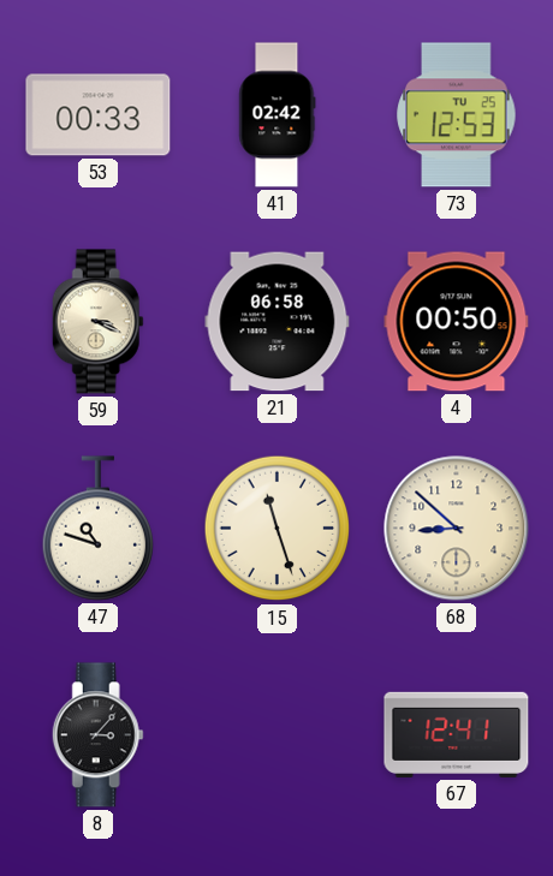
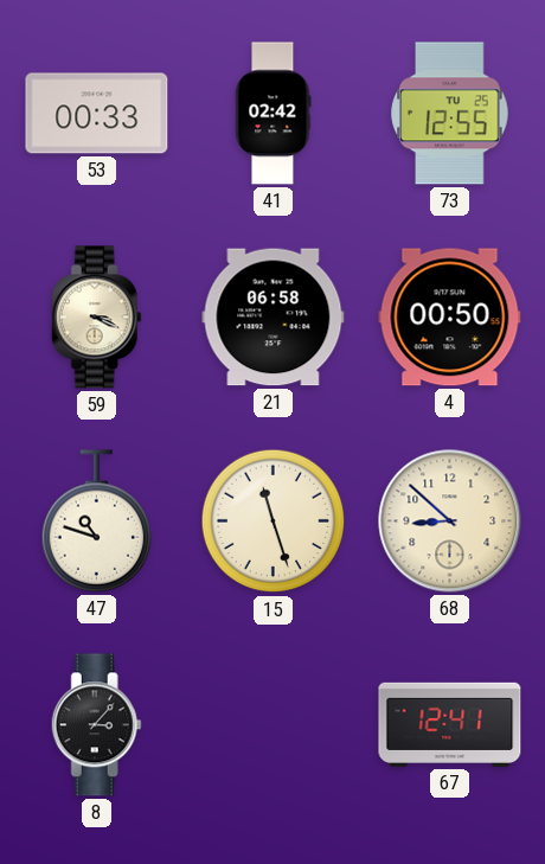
73: 12:53 -> 12:55 (450, 114)
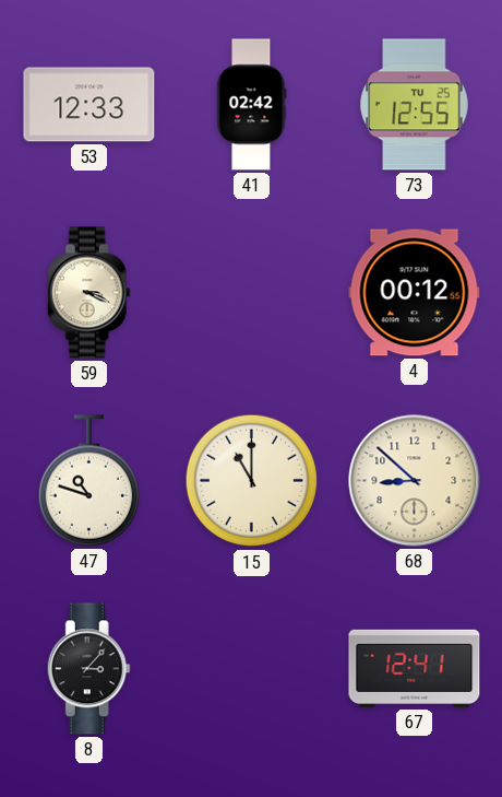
53: 00:33 -> 12:33 (89, 105)
21: 06:58 -> none (274, 318)
4: 00:50 -> 00:12 (415, 293)
15: 11:27 -> 11:00 (252, 481)
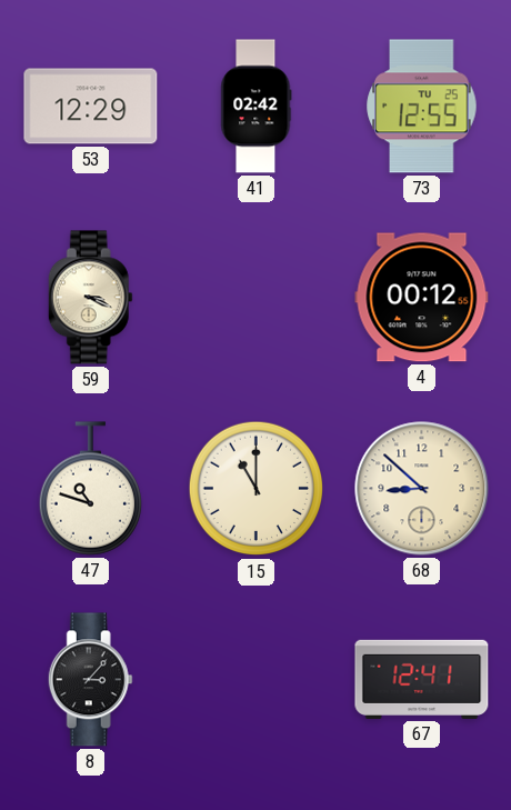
53: 12:33 -> 12:29 (91, 107)
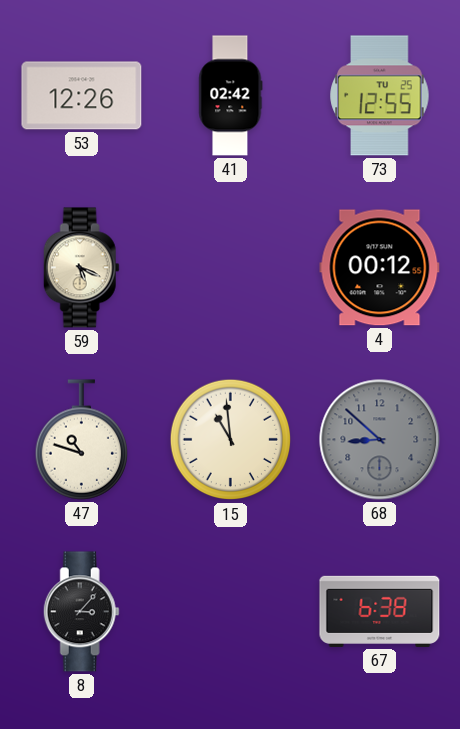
53: 12:29 -> 12:26 (82, 96)
59: 3:19 -> 5:19 (81, 268)
15: 11:00 -> 10:59 (231, 440)
68 dial: cream -> grey (380, 440)
67: 12:41 -> 6:38 (380, 611)
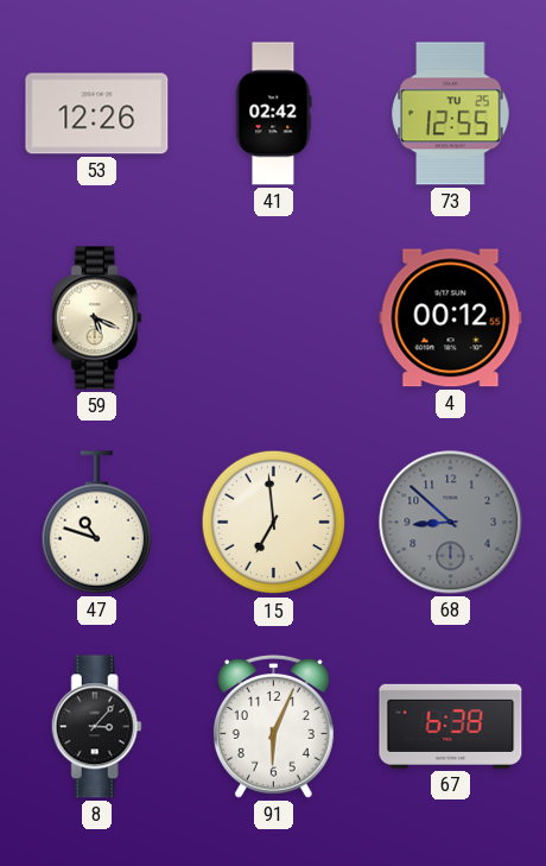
15: 10:59 -> 6:59 (274, 523)
91: none -> 6:04 (273, 726)
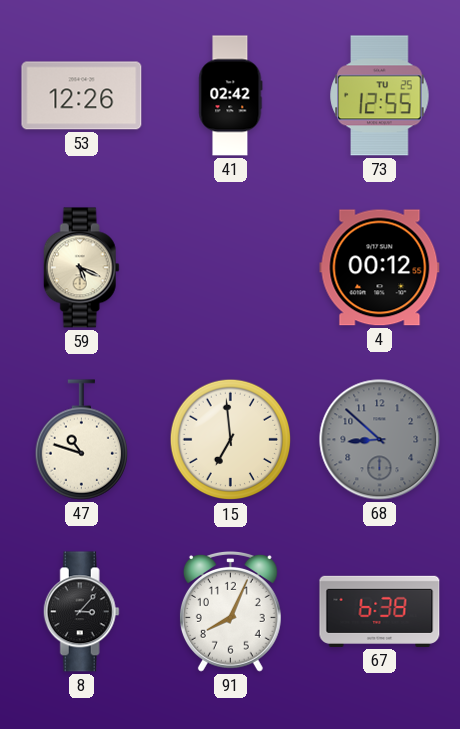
91: 6:04 -> 8:04 (230, 611)
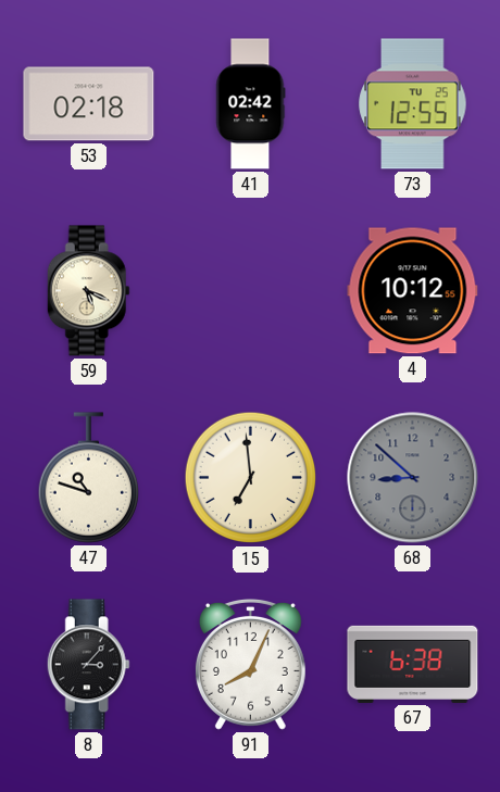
53: 12:26 -> 02:18 (89, 104)
4: 00:12 -> 10:12 (413, 291)
